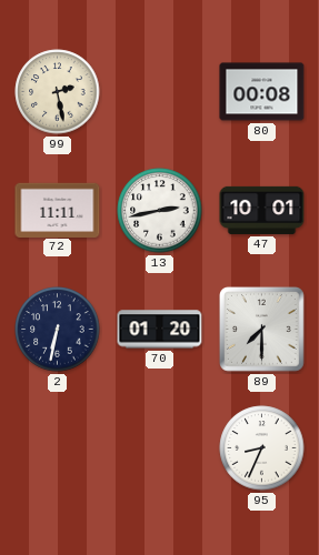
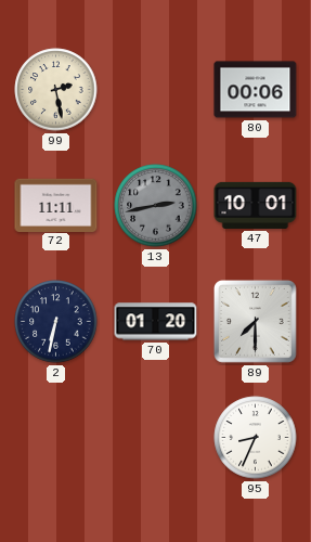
80: 00:08 -> 00:06 (256, 90)
13 dial: white -> grey (156, 206)
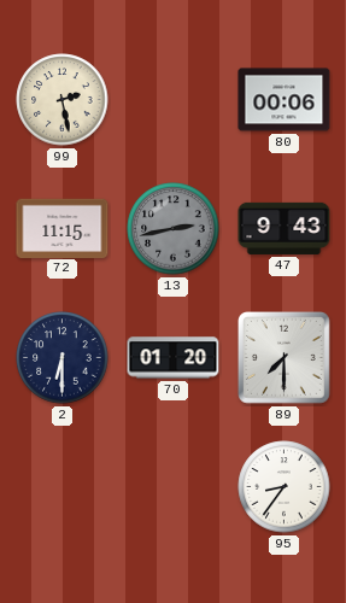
72: 11:11 -> 11:15 (63, 228)
47: 10:01 -> 9:43 (285, 228)
2: 6:32 -> 6:30 (63, 358)
95: 8:34 -> 8:36 (285, 487)
